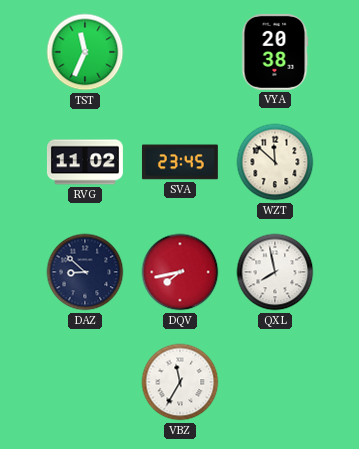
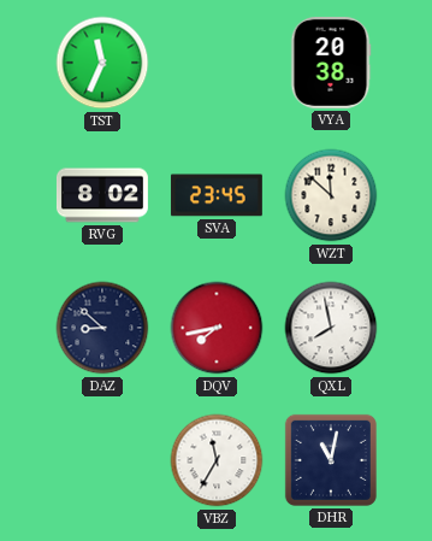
RVG: 11:02 -> 8:02 (102, 195)
DHR: none -> 11:02 (331, 460)
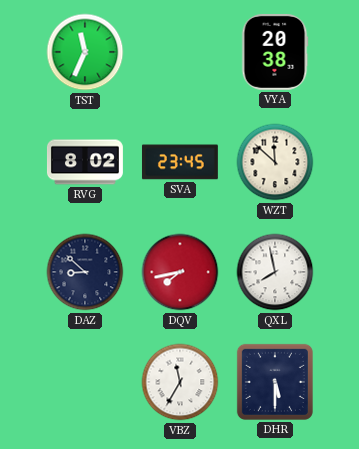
DHR: 11:02 -> 5:30 (275, 382)
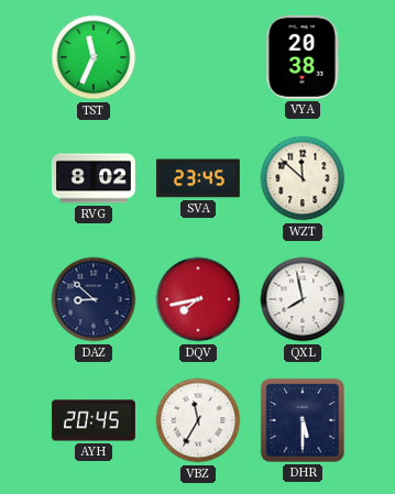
AYH: none -> 20:45 (94, 420)
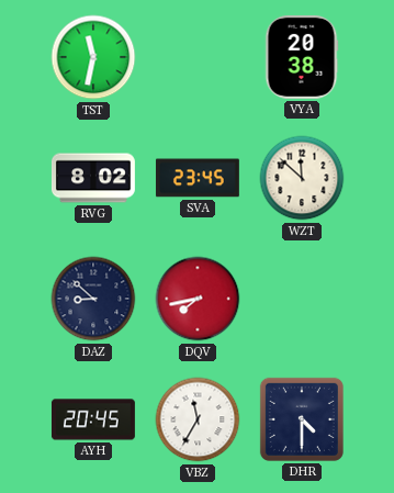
TST: 11:34 -> 11:32 (93, 57)
QXL: 7:58 -> none (303, 299)
DHR: 5:30 -> 4:30 (302, 419)
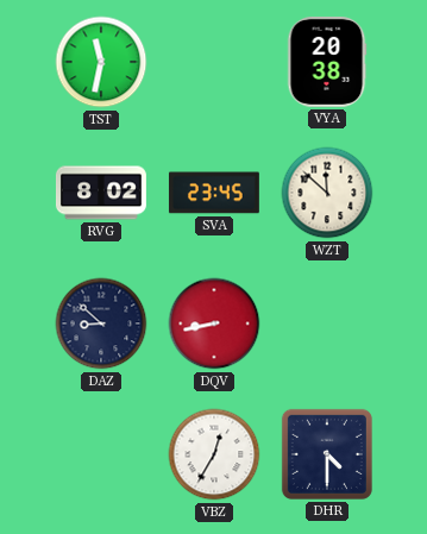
DQV: 7:43 -> 8:43 (214, 323)
AYH: 20:45 -> none (93, 419)
VBZ: 11:35 -> 12:35 (214, 454)
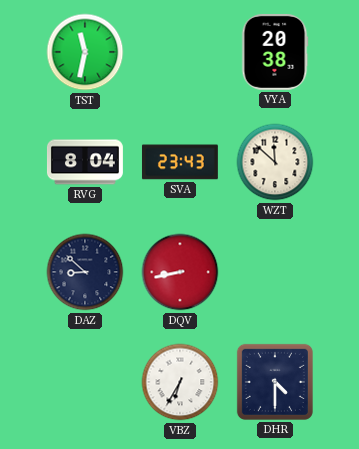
RVG: 8:02 -> 8:04 (85, 162)
SVA: 23:45 -> 23:43 (180, 162)
VBZ: 12:35 -> 6:35 (180, 382)
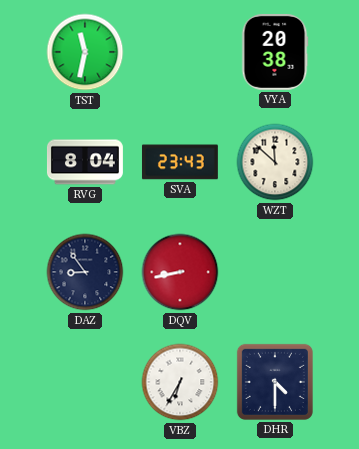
DAZ: 8:52 -> 8:54 (85, 272)
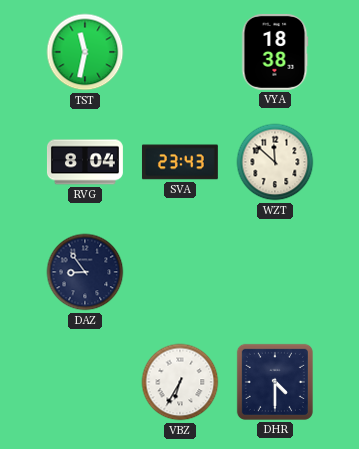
VYA: 20:38 -> 18:38 (275, 52)
DQV: 8:43 -> none (180, 272)
